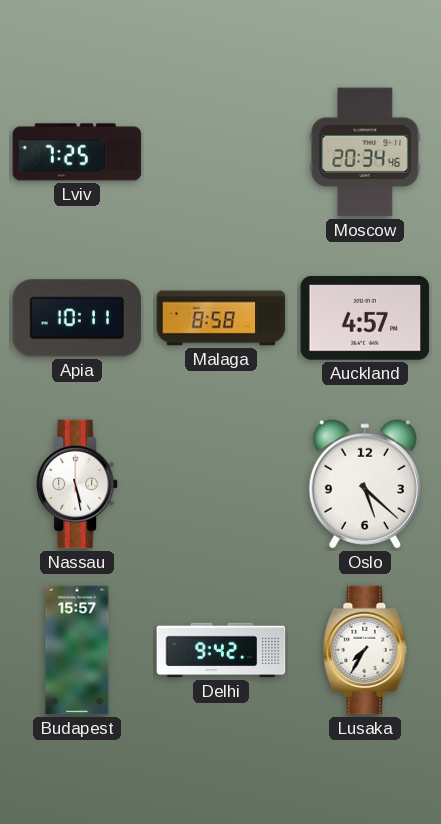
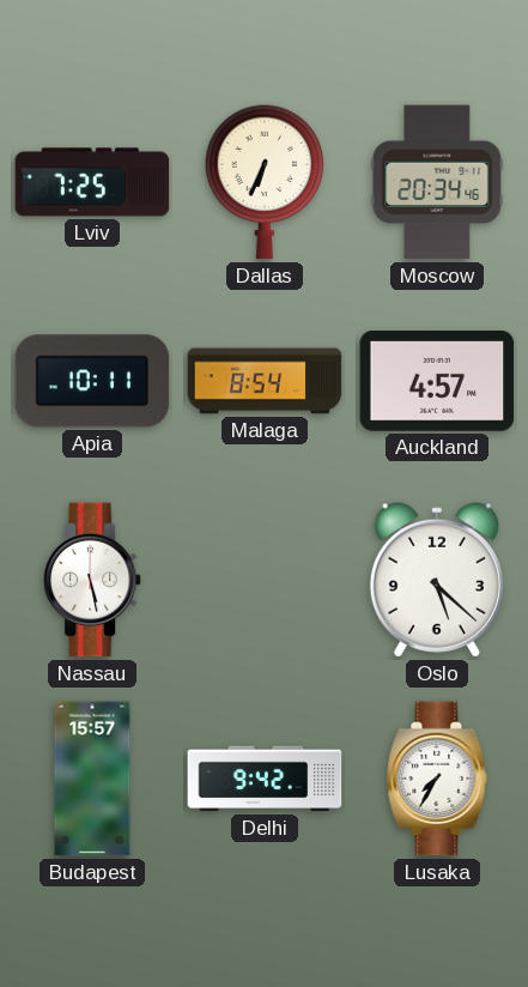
Dallas: none -> 6:34 (265, 182)
Malaga: 8:58 -> 8:54 (265, 381)
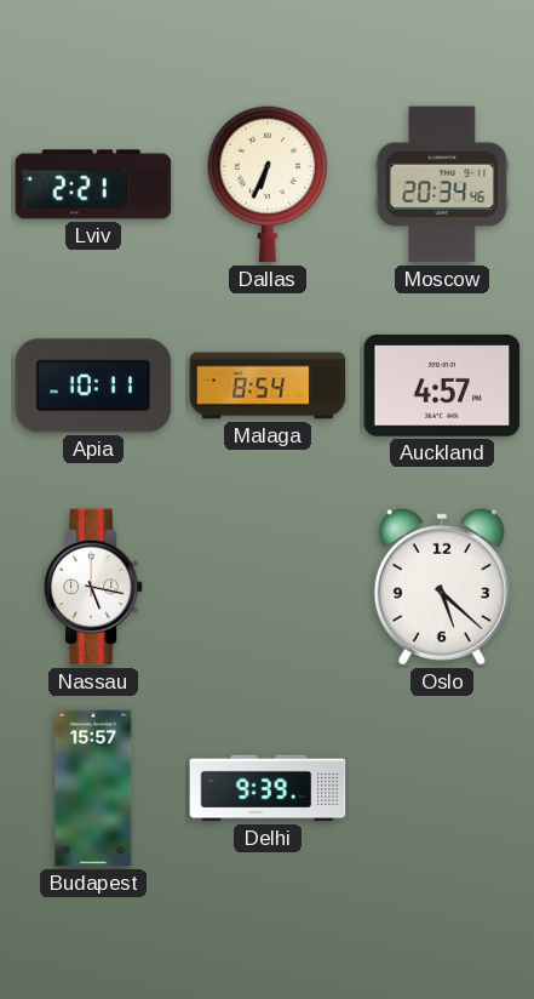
Lviv: 7:25 -> 2:21 (93, 184)
Nassau: 5:28 -> 5:17 (93, 587)
Delhi: 9:42 -> 9:39 (268, 788)
Lusaka: 7:35 -> none (437, 779)
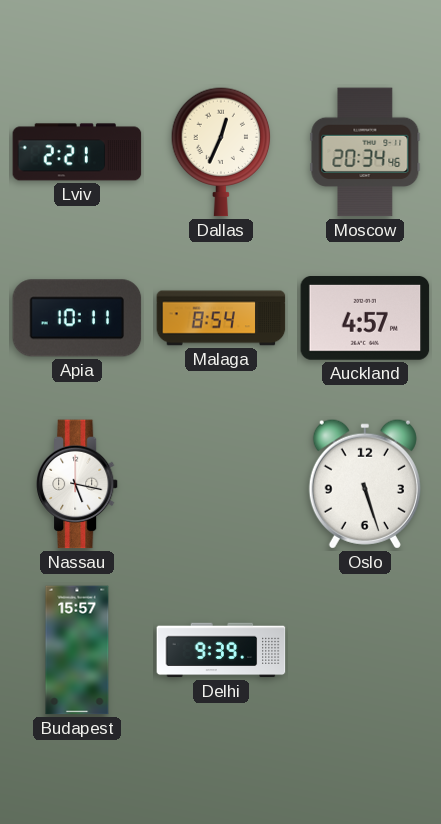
Dallas: 6:34 -> 12:34 (221, 152)
Oslo: 5:22 -> 5:27 (365, 484)
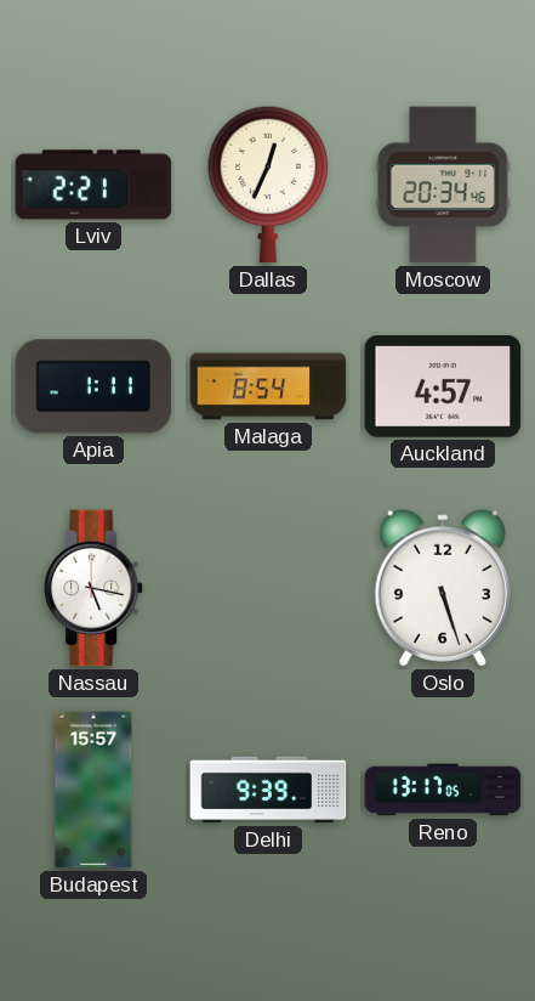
Apia: 10:11 -> 1:11 (93, 386)
Reno: none -> 13:17 (443, 790)
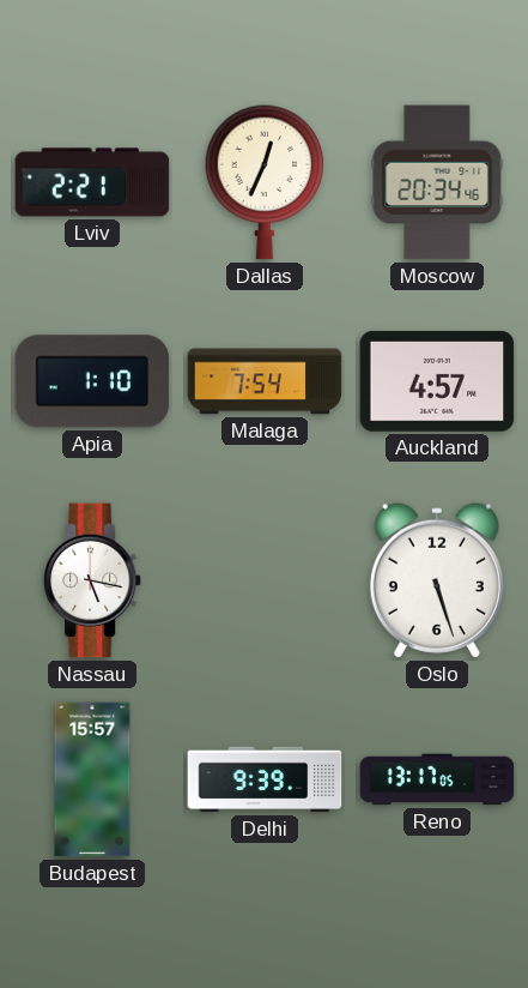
Apia: 1:11 -> 1:10 (92, 381)
Malaga: 8:54 -> 7:54 (265, 381)
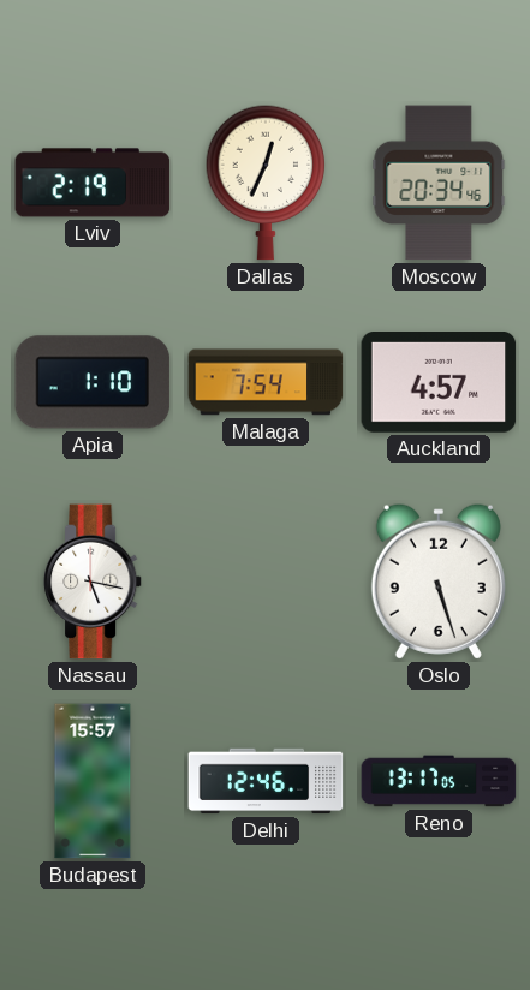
Lviv: 2:21 -> 2:19 (93, 183)
Delhi: 9:39 -> 12:46 (266, 781)
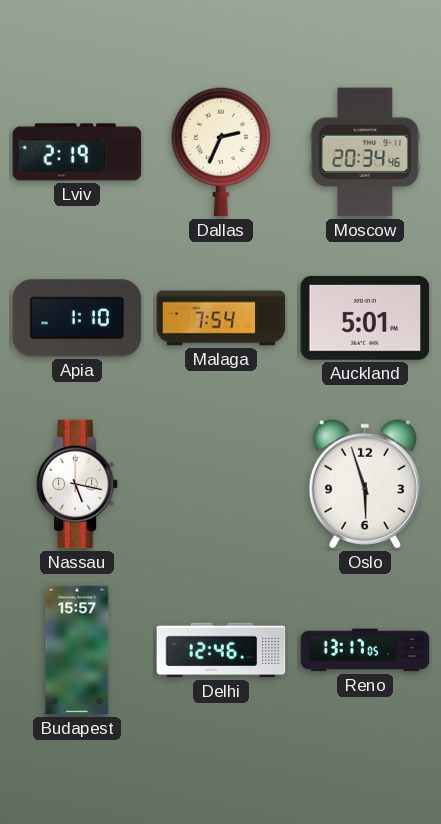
Dallas: 12:34 -> 2:34 (221, 152)
Auckland: 4:57 -> 5:01 (365, 319)
Oslo: 5:27 -> 5:57 (365, 484)
